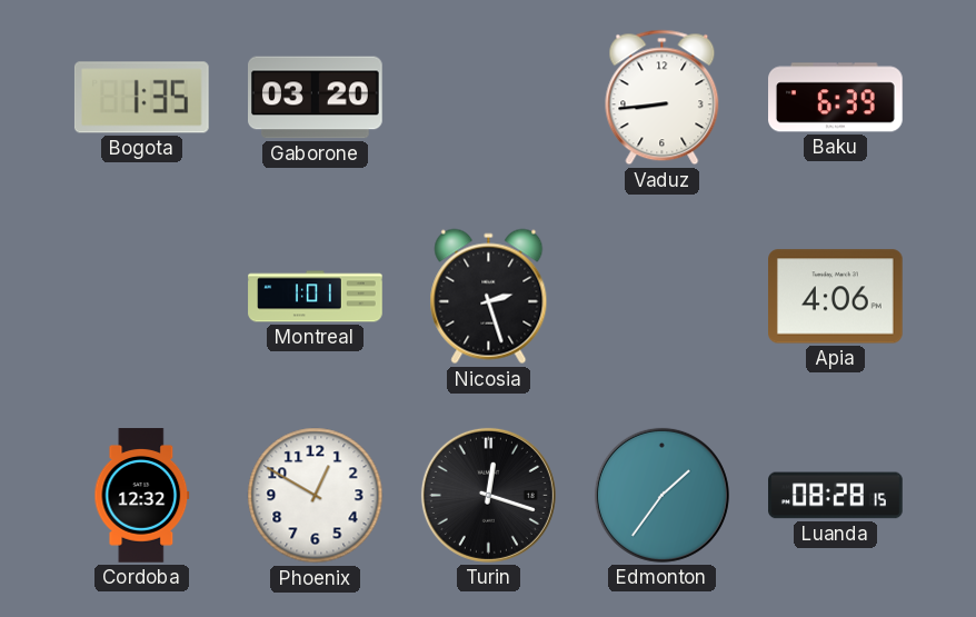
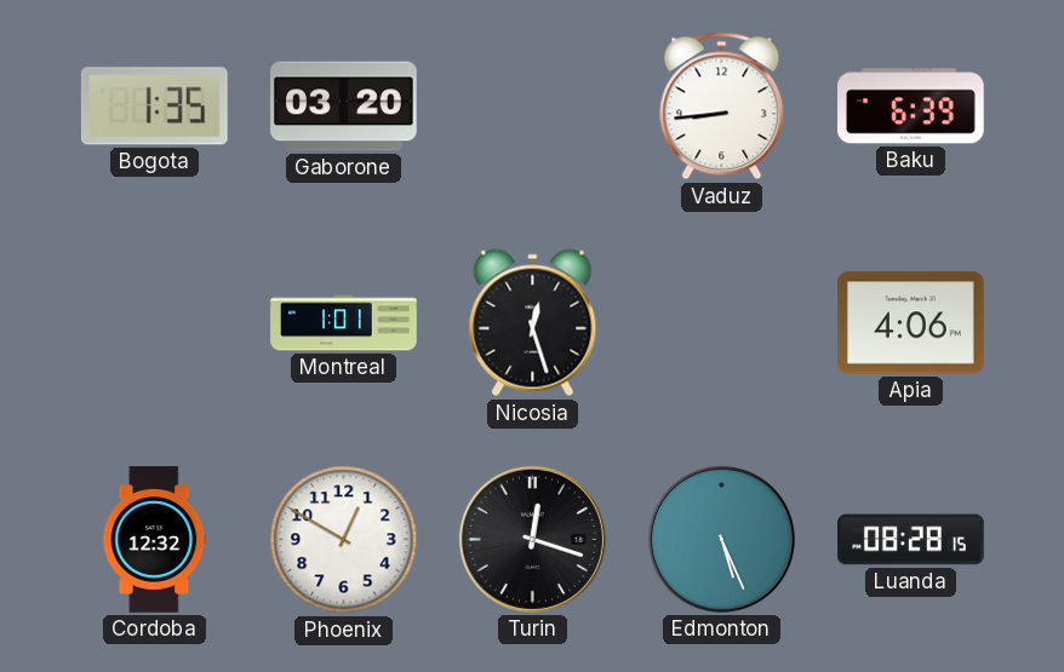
Nicosia: 2:27 -> 12:27 (533, 323)
Edmonton: 1:36 -> 5:26 (721, 539)
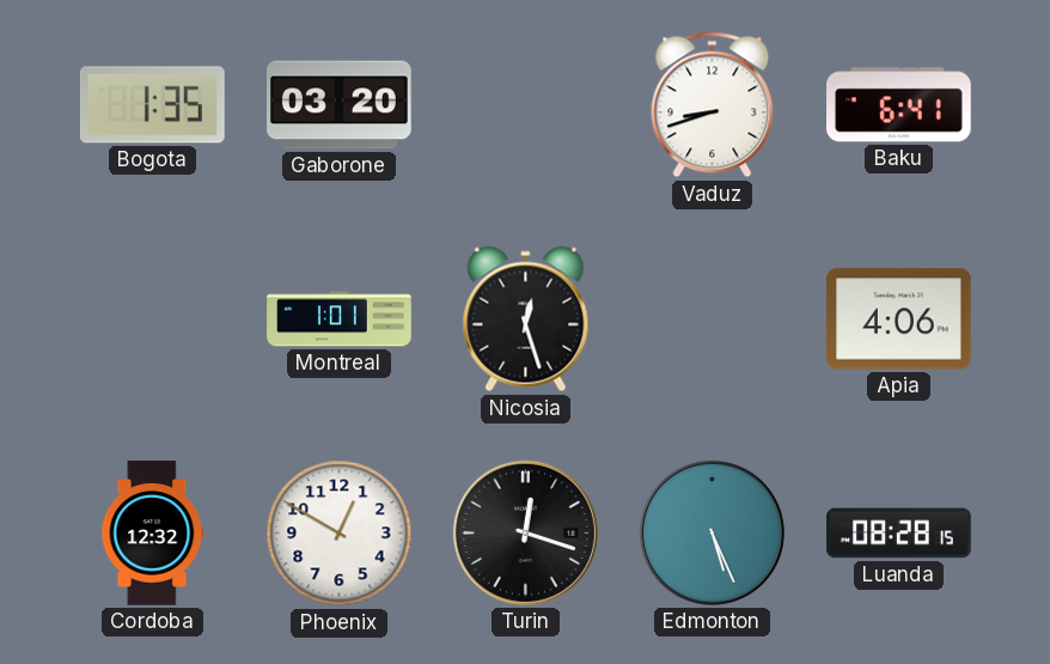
Vaduz: 8:44 -> 8:42 (713, 105)
Baku: 6:39 -> 6:41 (899, 105)
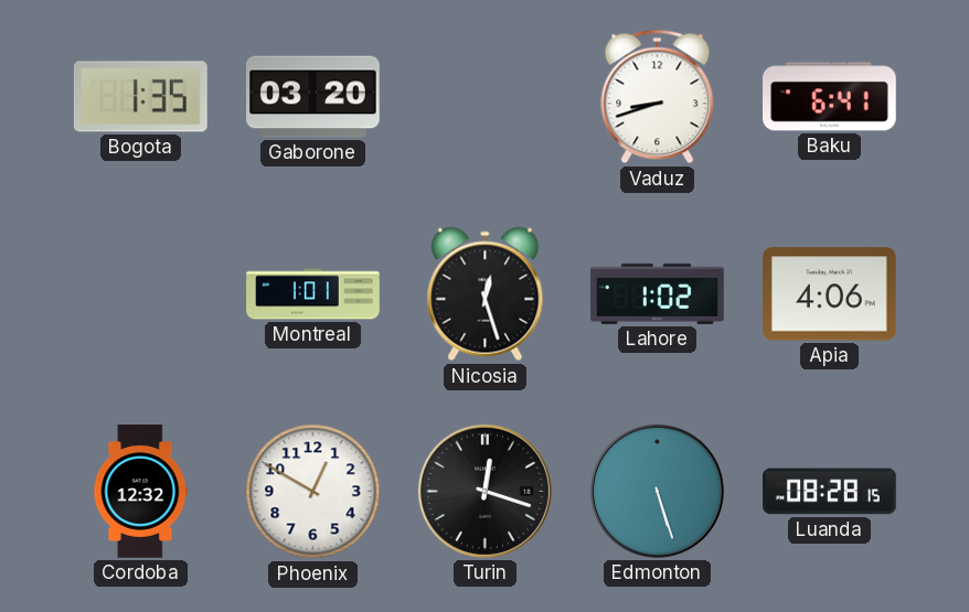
Lahore: none -> 1:02 (658, 293)
Edmonton: 5:26 -> 5:27 (657, 491)
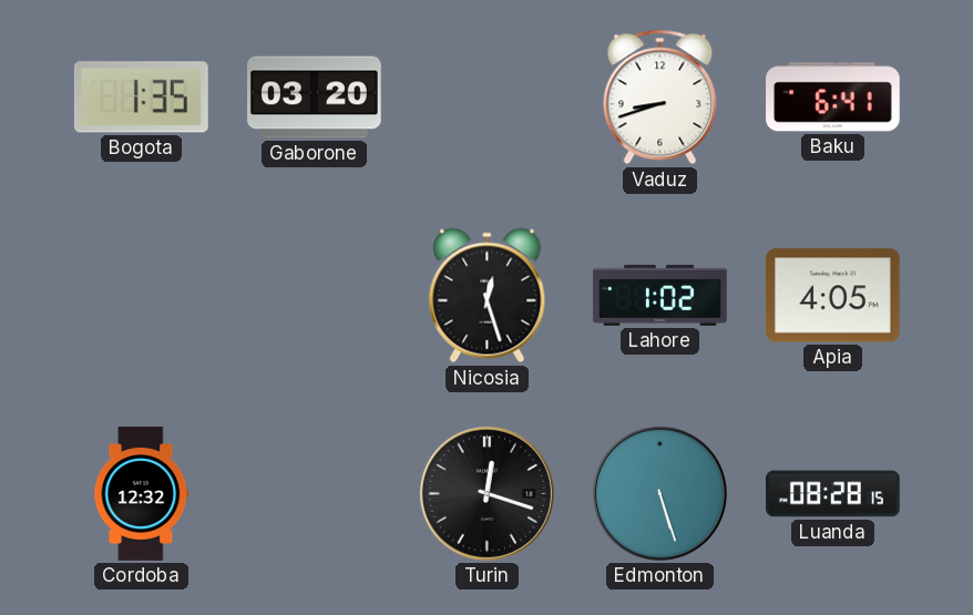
Montreal: 1:01 -> none (313, 294)
Apia: 4:06 -> 4:05 (833, 296)
Phoenix: 12:50 -> none (313, 492)
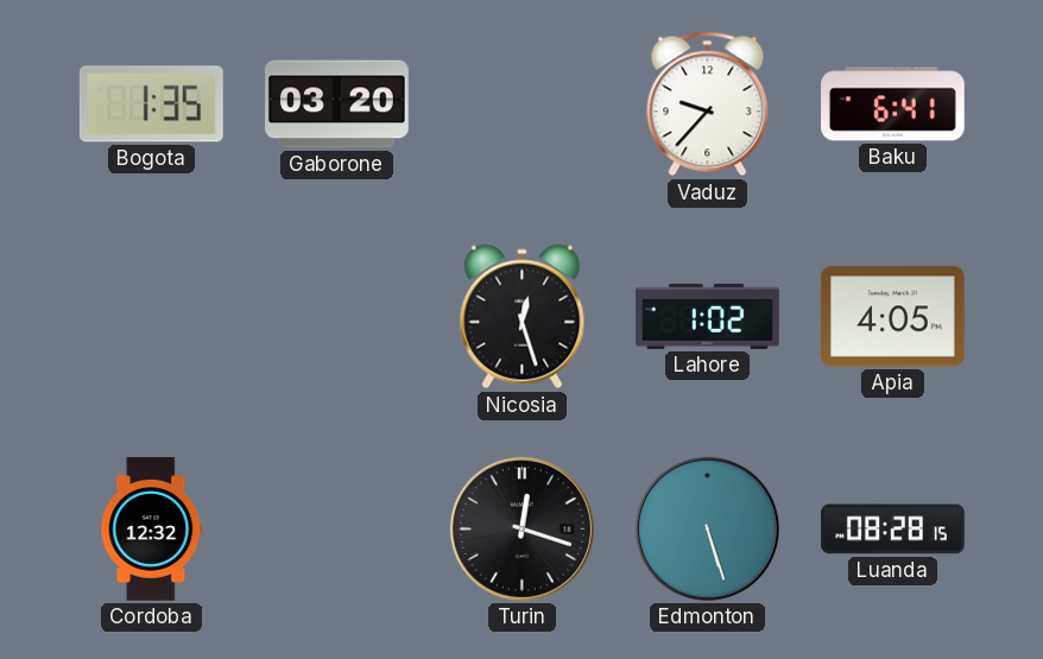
Vaduz: 8:42 -> 9:37 (708, 104)
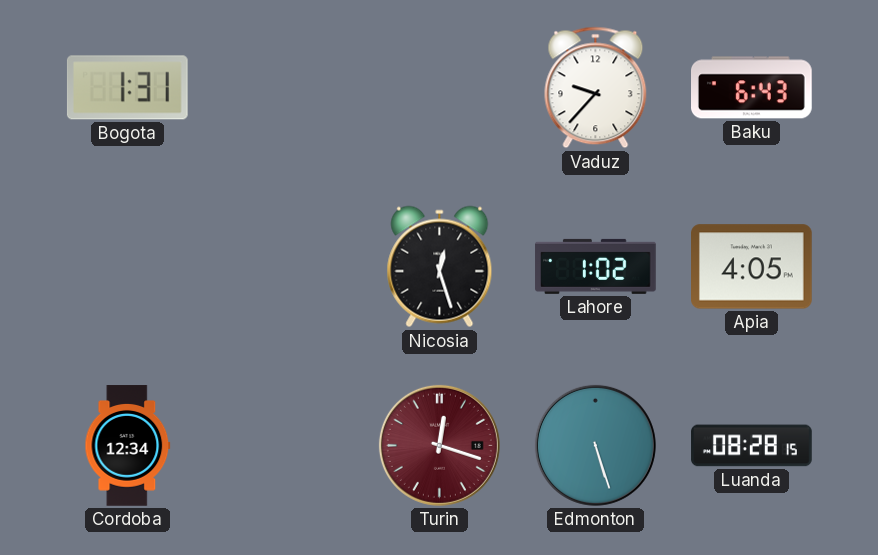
Bogota: 1:35 -> 1:31 (127, 88)
Gaborone: 03:20 -> none (337, 104)
Baku: 6:41 -> 6:43 (752, 88)
Cordoba: 12:32 -> 12:34 (128, 446)
Turin dial: black -> burgundy (439, 445)
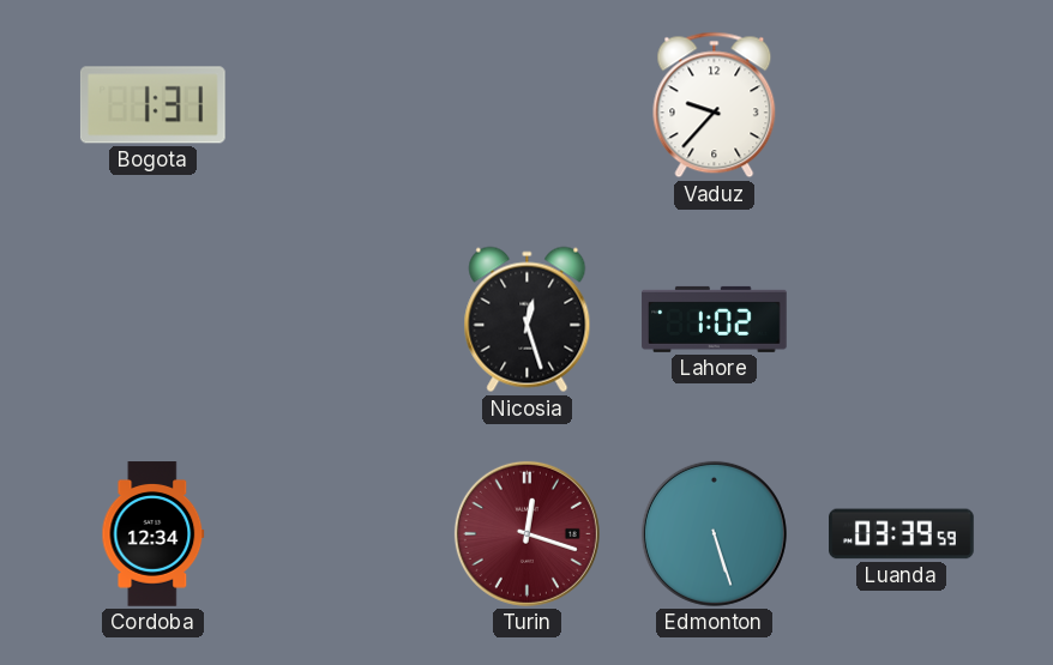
Baku: 6:43 -> none (752, 88)
Apia: 4:05 -> none (752, 267)
Luanda: 08:28 -> 03:39 (902, 534)
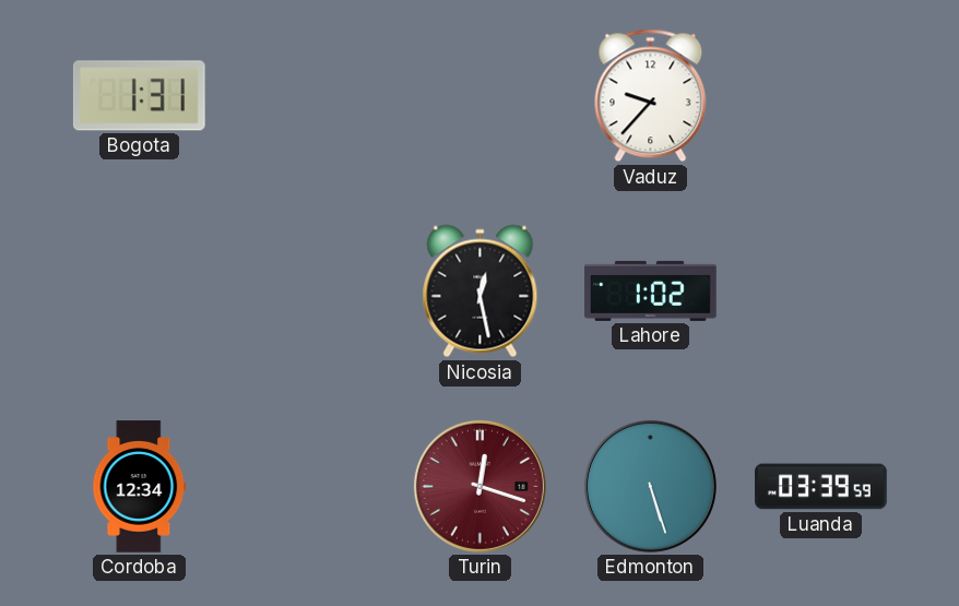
Nicosia: 12:27 -> 12:28 (481, 292)
